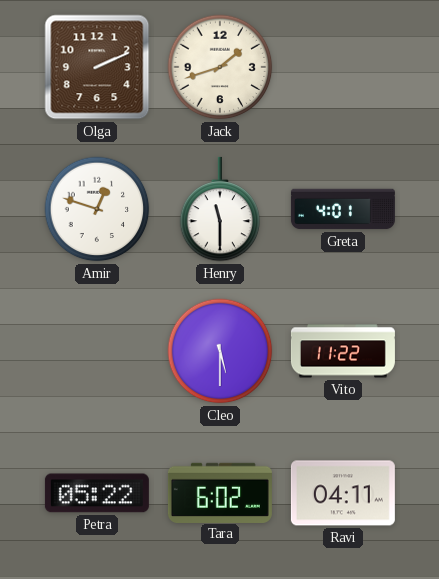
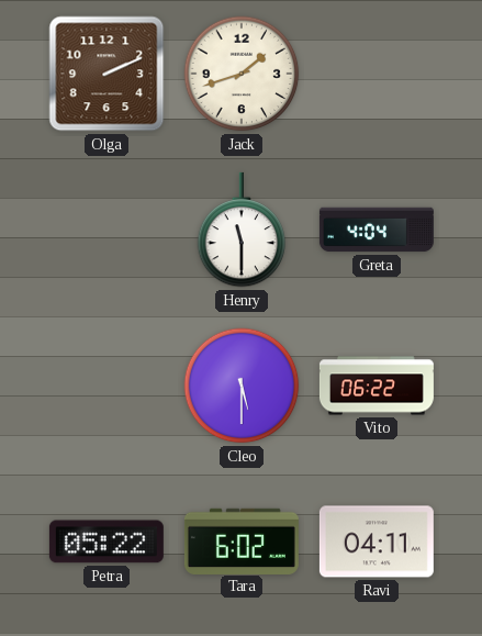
Amir: 12:48 -> none (97, 209)
Greta: 4:01 -> 4:04 (377, 230)
Vito: 11:22 -> 06:22 (377, 386)
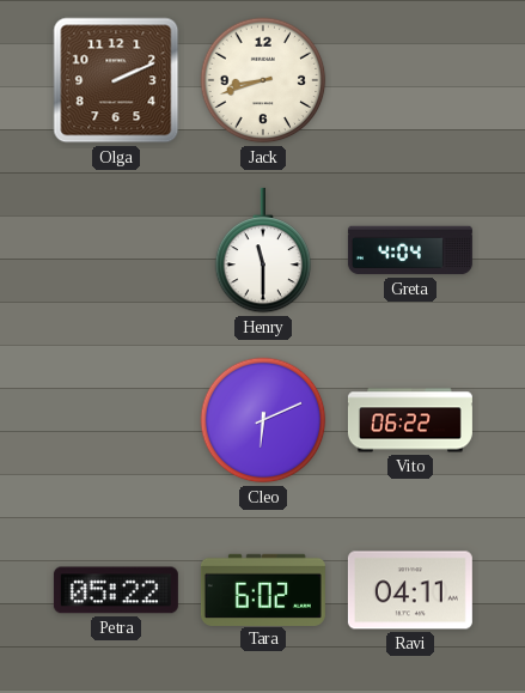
Jack: 1:42 -> 8:42 (263, 80)
Cleo: 5:30 -> 6:11 (263, 420)
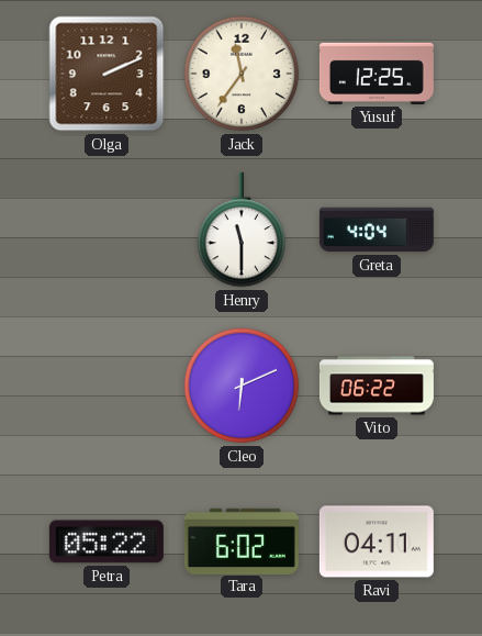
Jack: 8:42 -> 11:36 (242, 74)
Yusuf: none -> 12:25 (377, 74)
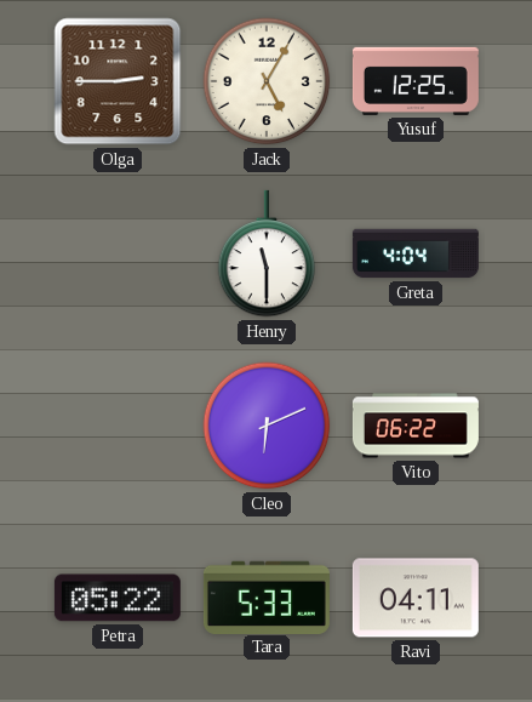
Olga: 2:11 -> 2:45 (118, 81)
Jack: 11:36 -> 5:05 (267, 81)
Tara: 6:02 -> 5:33 (267, 597)
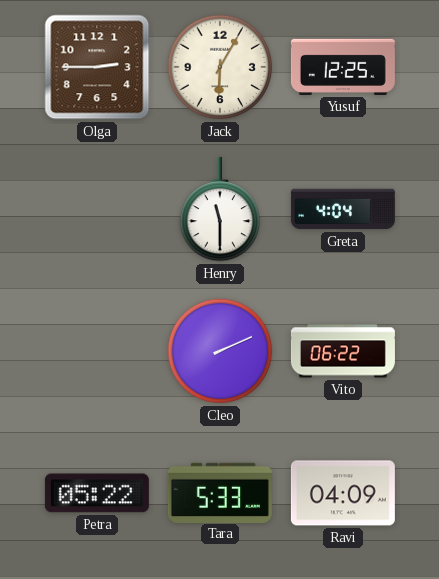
Jack: 5:05 -> 6:05 (220, 67)
Cleo: 6:11 -> 2:11 (220, 351)
Ravi: 04:11 -> 04:09 (343, 493)
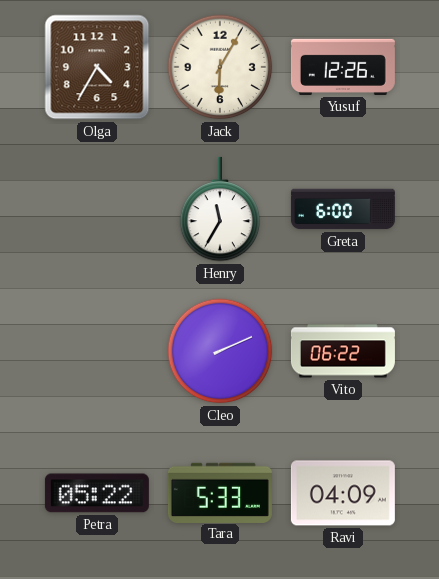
Olga: 2:45 -> 4:35 (97, 67)
Yusuf: 12:25 -> 12:26 (343, 67)
Henry: 11:30 -> 11:35 (220, 209)
Greta: 4:04 -> 6:00 (343, 209)
